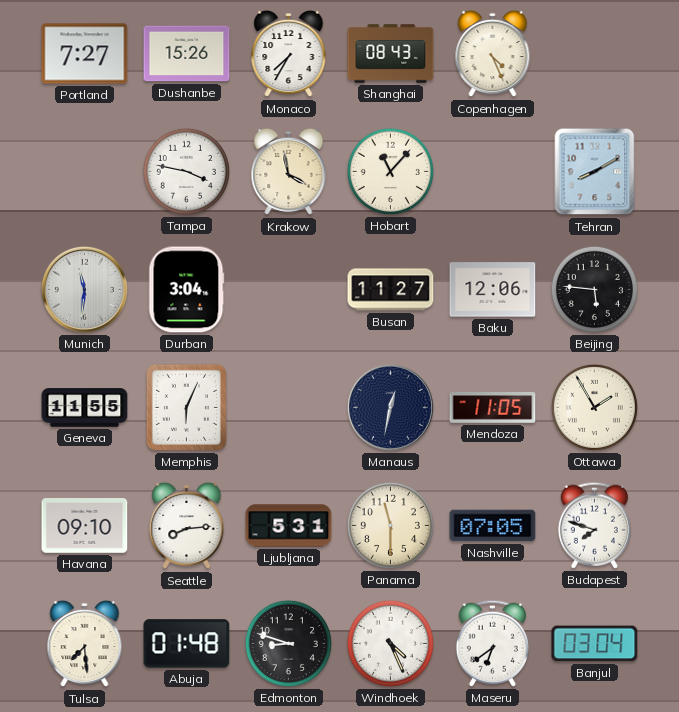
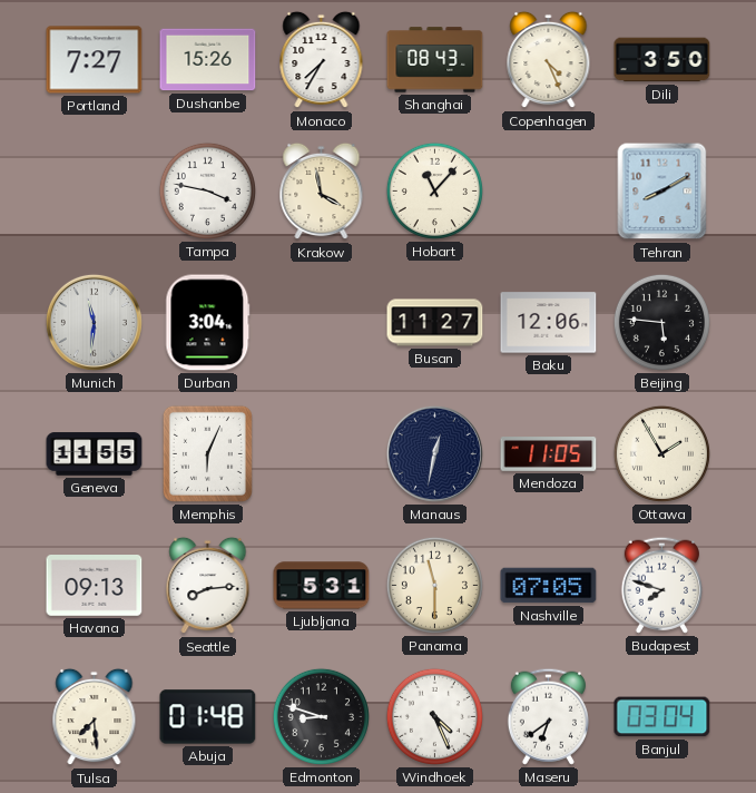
Dili: none -> 3:50 (662, 60)
Havana: 09:10 -> 09:13 (95, 586)
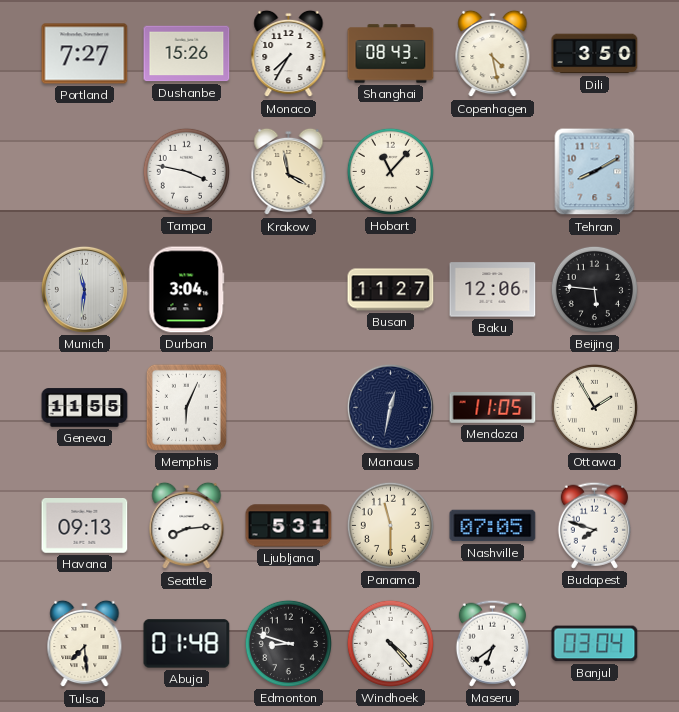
Copenhagen: 4:26 -> 4:28 (493, 54)
Windhoek: 4:26 -> 4:23 (390, 643)
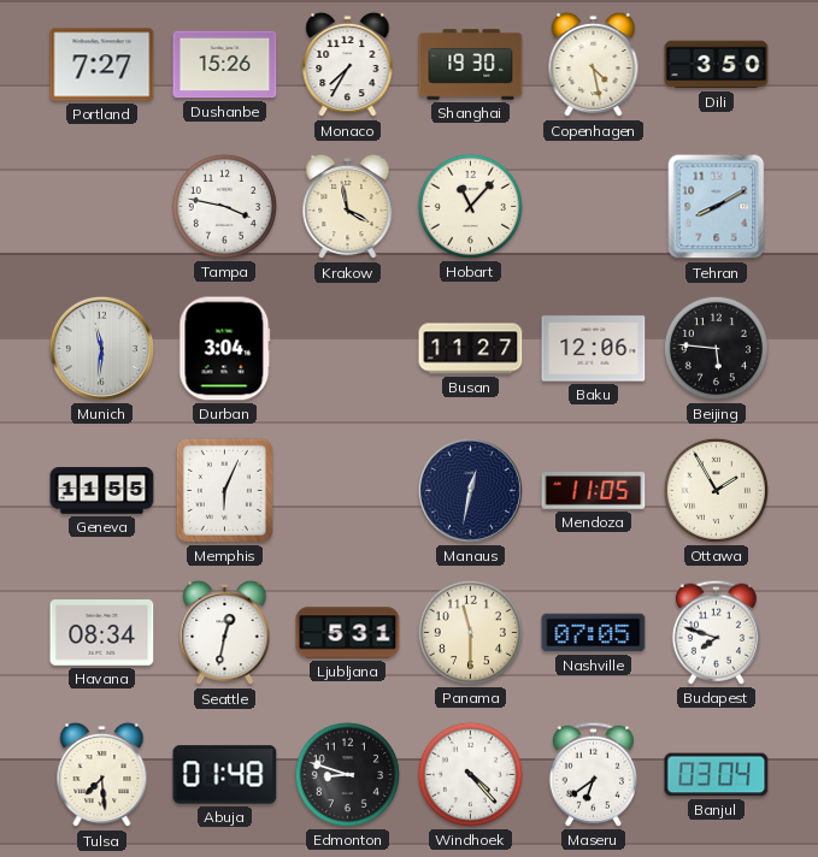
Shanghai: 08:43 -> 19:30 (471, 65)
Havana: 09:13 -> 08:34 (102, 633)
Seattle: 8:14 -> 12:32 (225, 633)
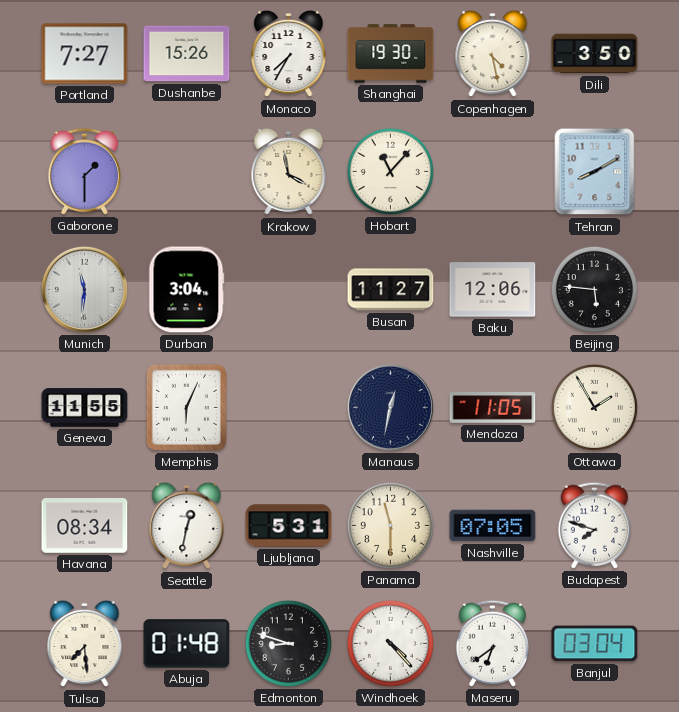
Gaborone: none -> 1:30 (84, 171)
Tampa: 3:47 -> none (224, 206)
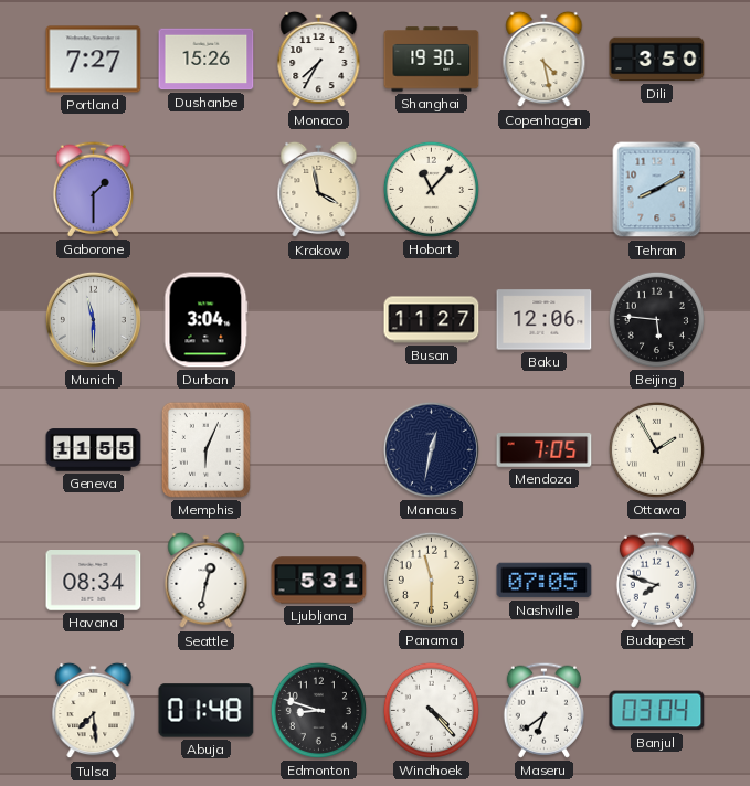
Munich: 11:31 -> 11:30 (93, 319)
Mendoza: 11:05 -> 7:05 (545, 450)
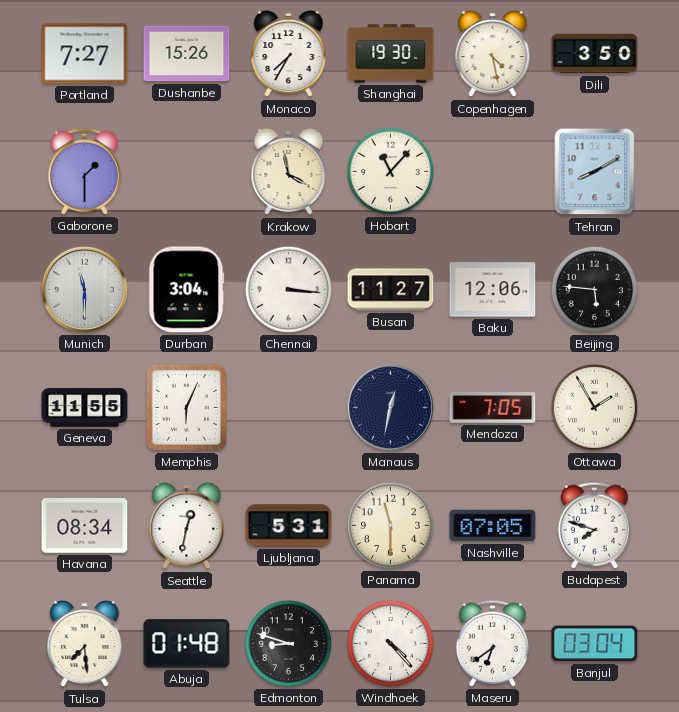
Chennai: none -> 3:16 (288, 289)
